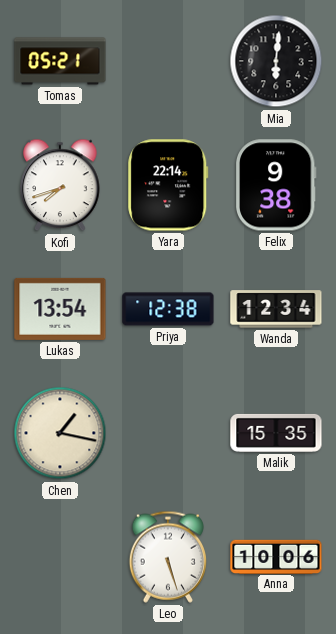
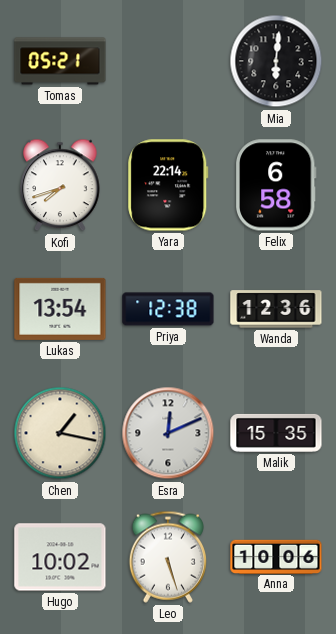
Felix: 9:38 -> 6:58 (276, 185)
Wanda: 12:34 -> 12:36 (276, 309)
Esra: none -> 12:11 (168, 433)
Hugo: none -> 10:02 (60, 557)
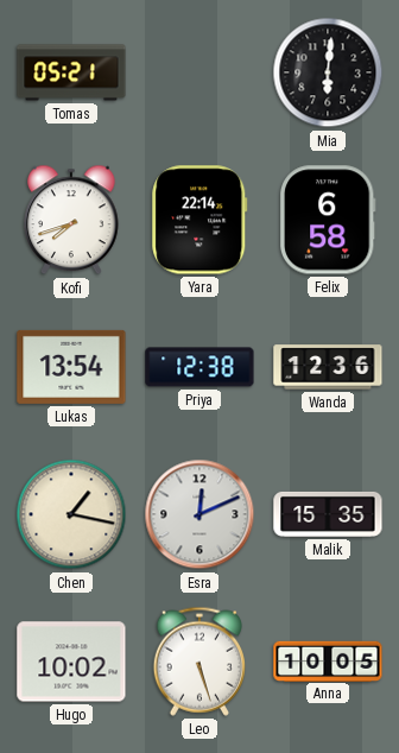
Anna: 10:06 -> 10:05 (328, 660)
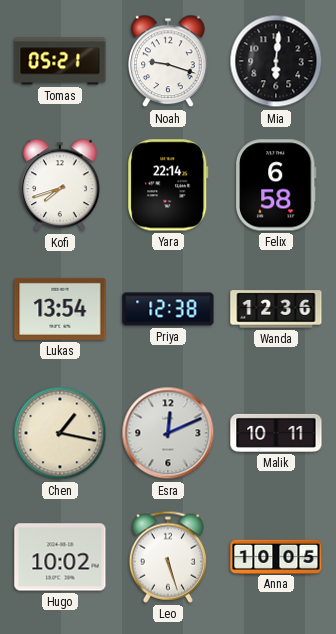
Noah: none -> 9:18 (168, 61)
Malik: 15:35 -> 10:11 (276, 433)
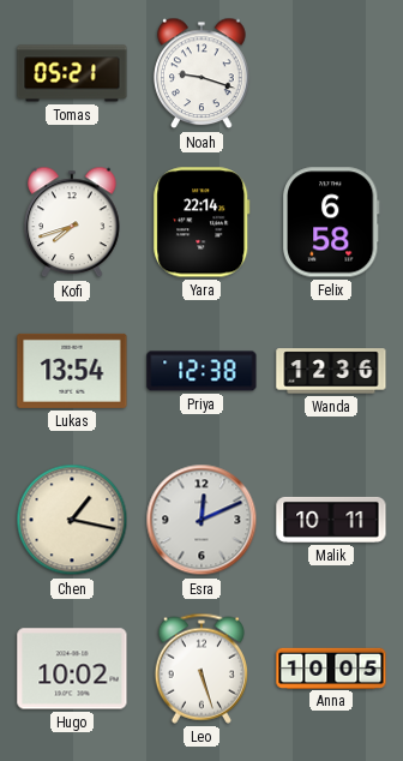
Mia: 6:01 -> none (276, 61)
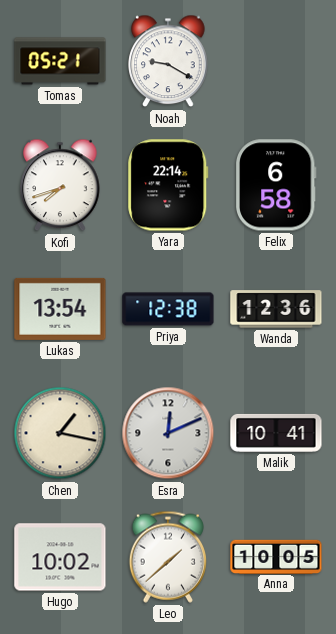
Noah: 9:18 -> 9:20 (168, 61)
Malik: 10:11 -> 10:41 (276, 433)
Leo: 5:27 -> 1:38 (168, 557)
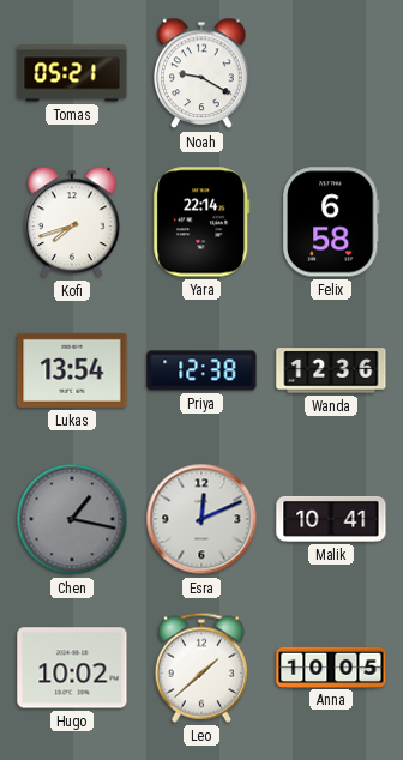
Chen dial: cream -> grey (72, 519)
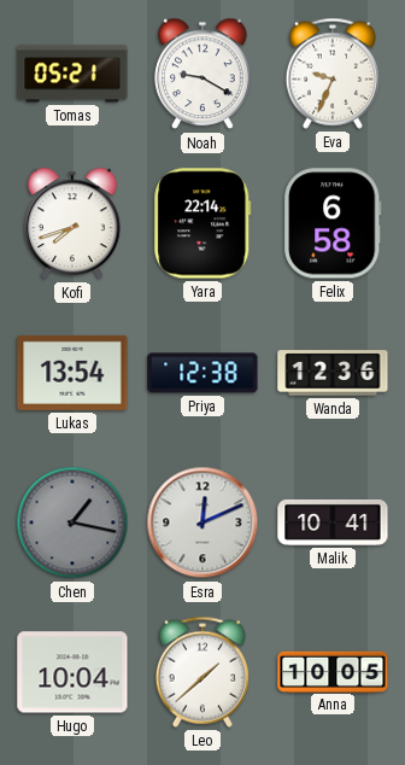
Eva: none -> 9:34 (333, 74)
Hugo: 10:02 -> 10:04 (72, 672)
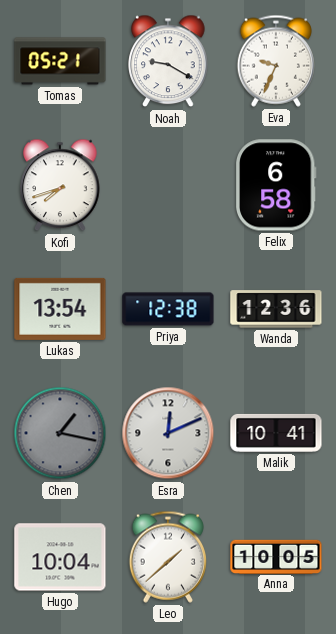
Yara: 22:14 -> none (202, 223)
